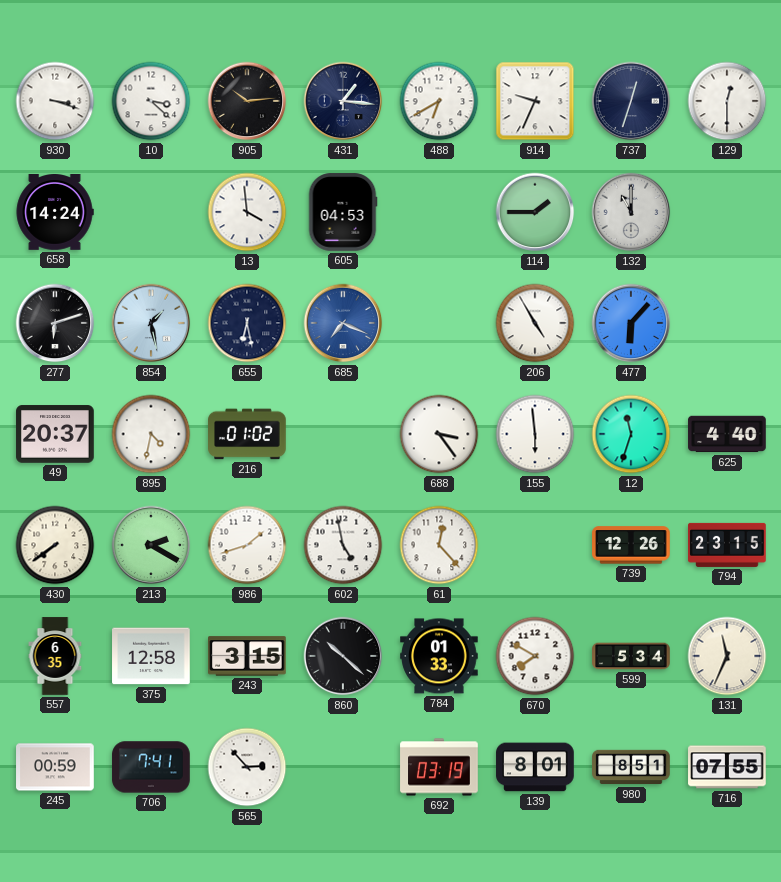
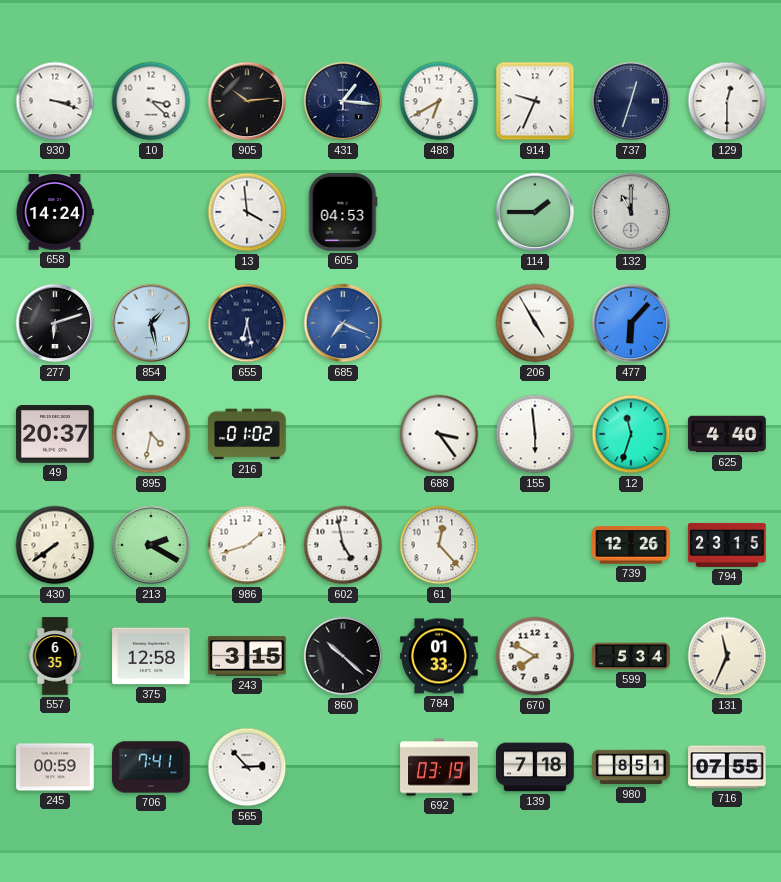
139: 8:01 -> 7:18 (535, 767)
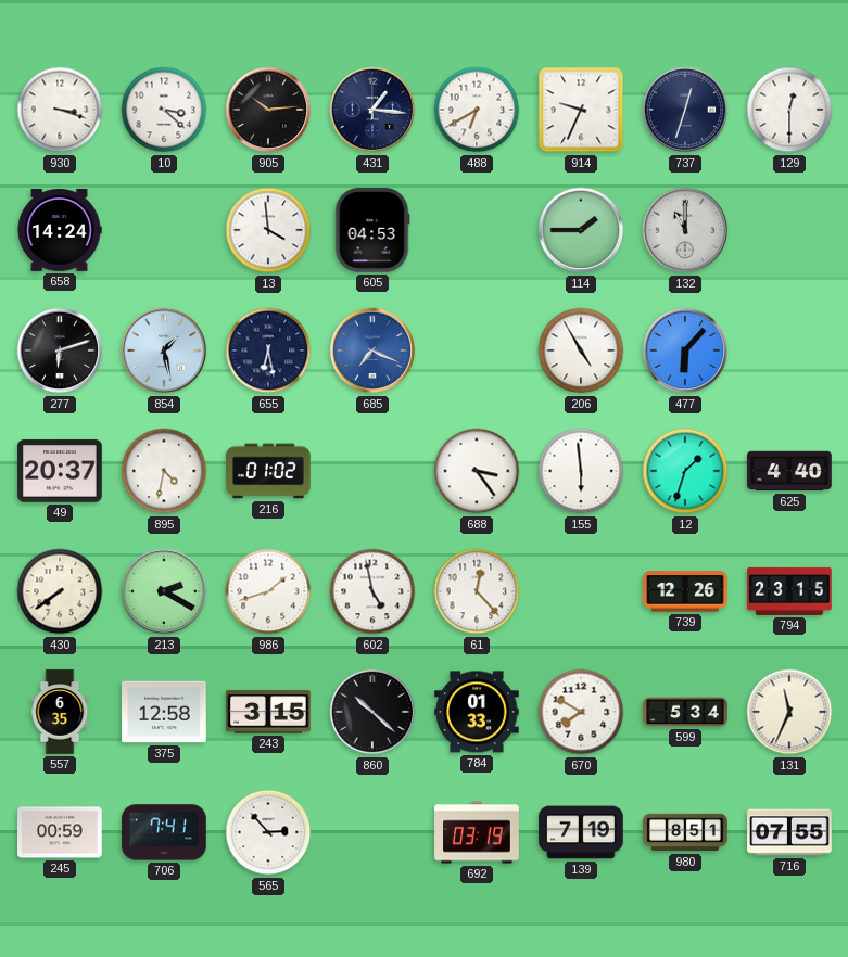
12: 11:33 -> 1:33 (685, 471)
139: 7:18 -> 7:19 (581, 832)
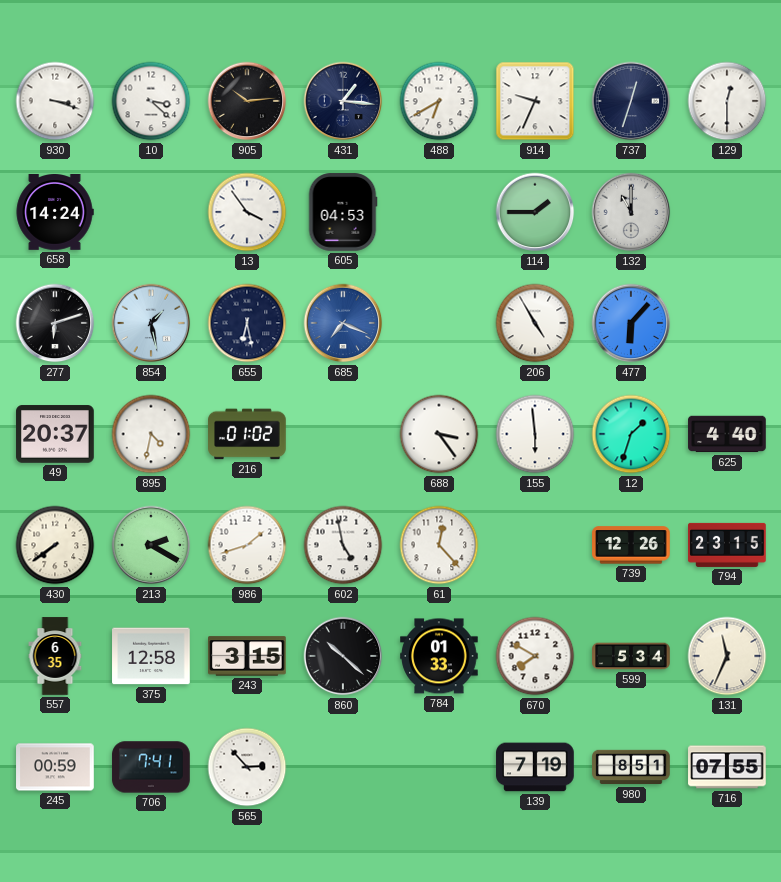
13: 3:59 -> 3:54 (247, 212)
692: 03:19 -> none (477, 832)
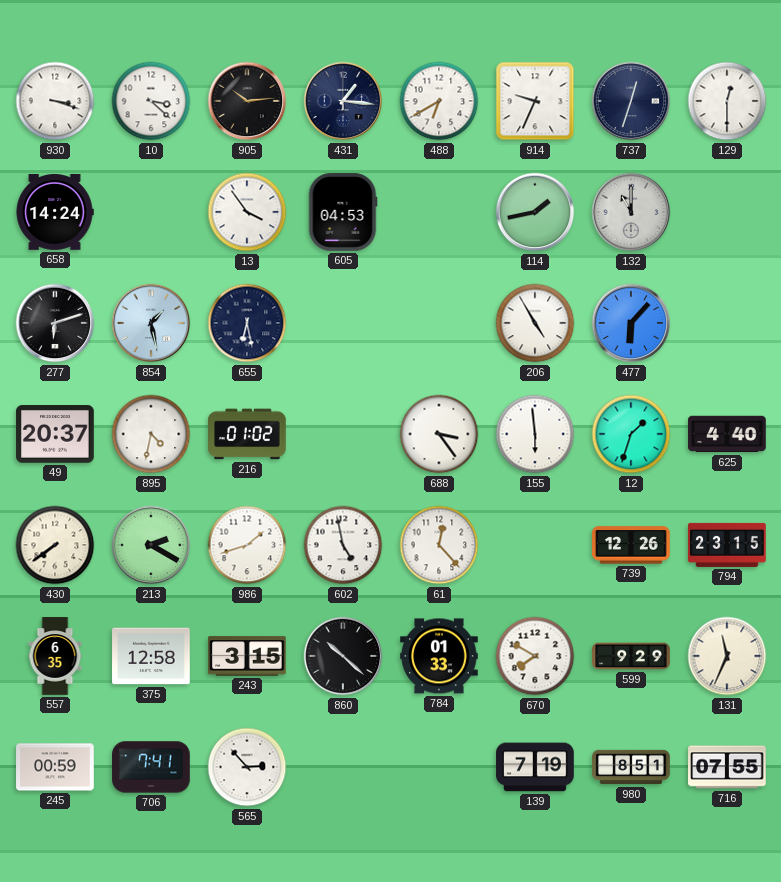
114: 1:45 -> 1:43 (535, 212)
685: 7:19 -> none (343, 323)
599: 5:34 -> 9:29 (631, 656)
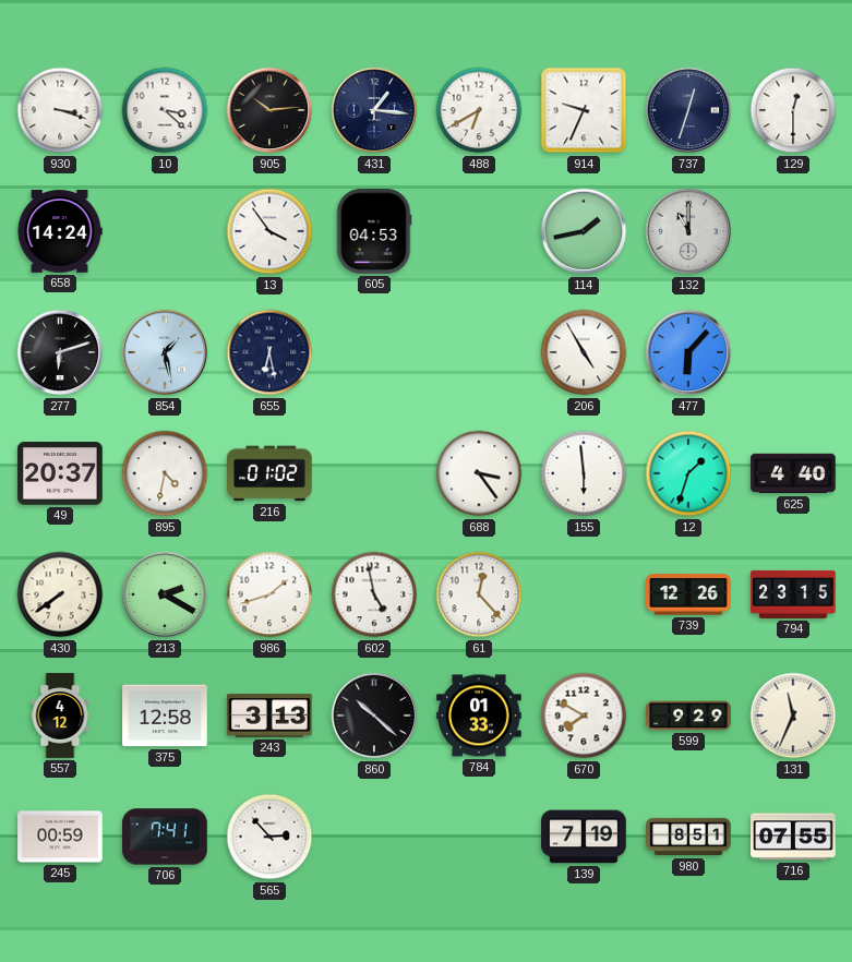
557: 6:35 -> 4:12 (60, 716)
243: 3:15 -> 3:13 (269, 716)
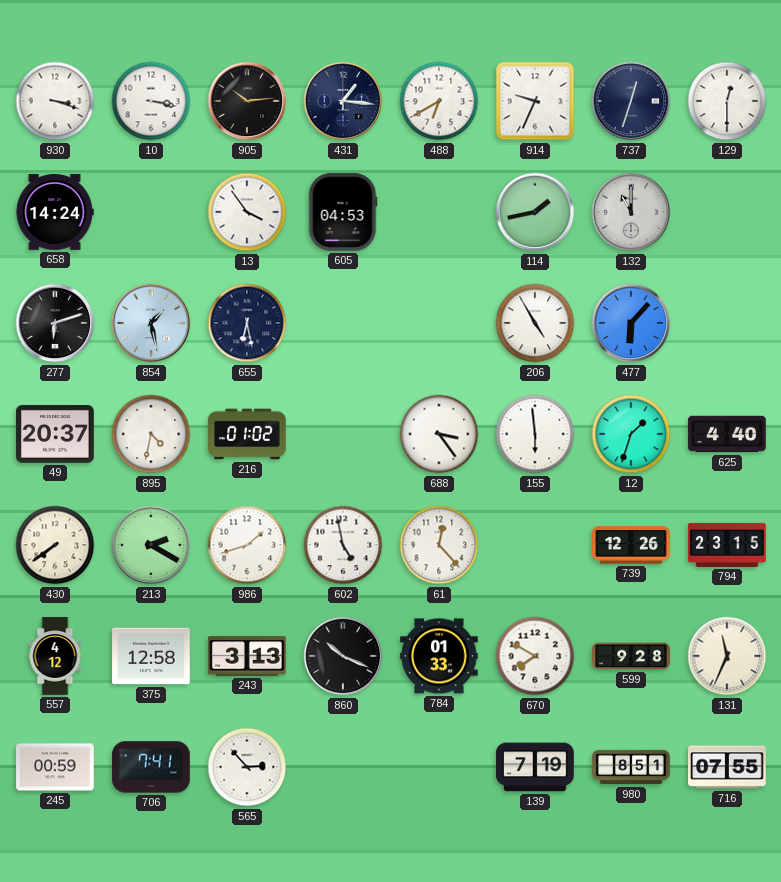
10: 3:22 -> 3:17 (151, 101)
860: 10:22 -> 10:19 (343, 656)
599: 9:29 -> 9:28 (631, 656)
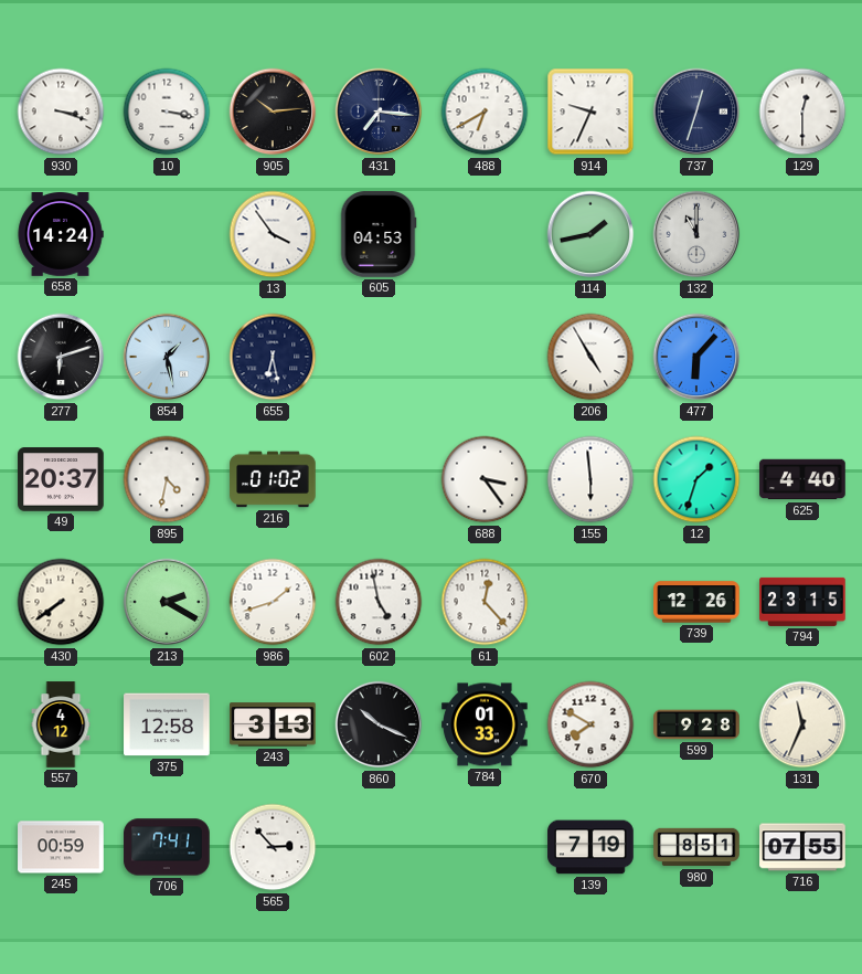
431: 1:16 -> 7:16 (379, 112)
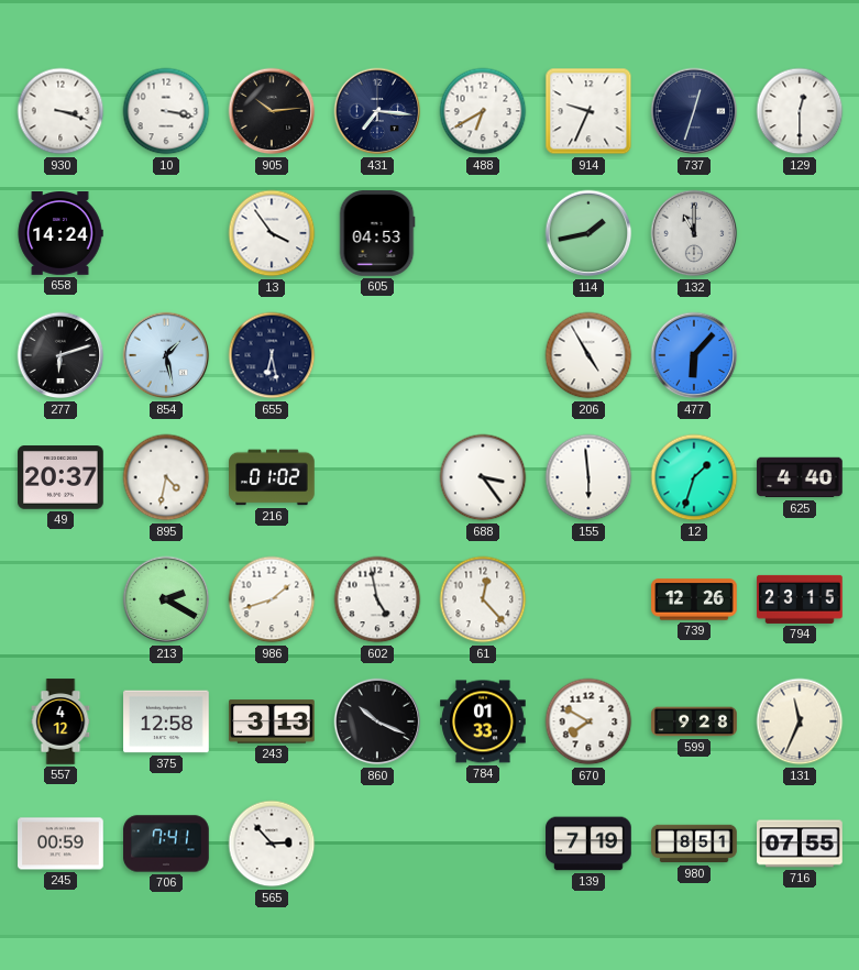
430: 7:39 -> none (61, 602)
